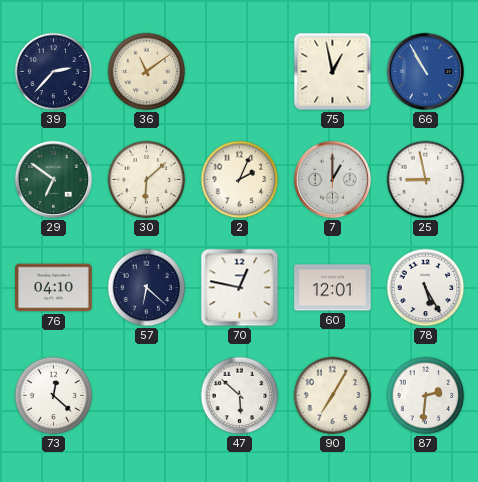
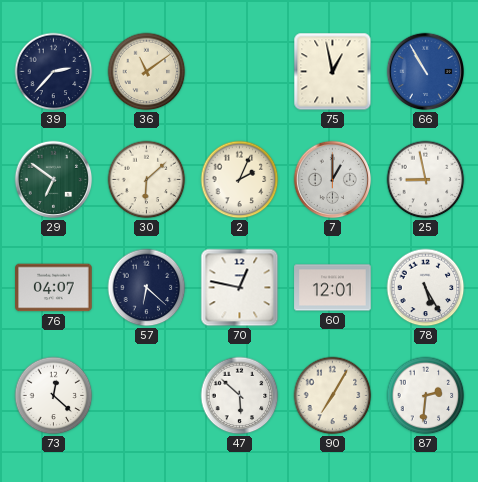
76: 04:10 -> 04:07 (54, 288)
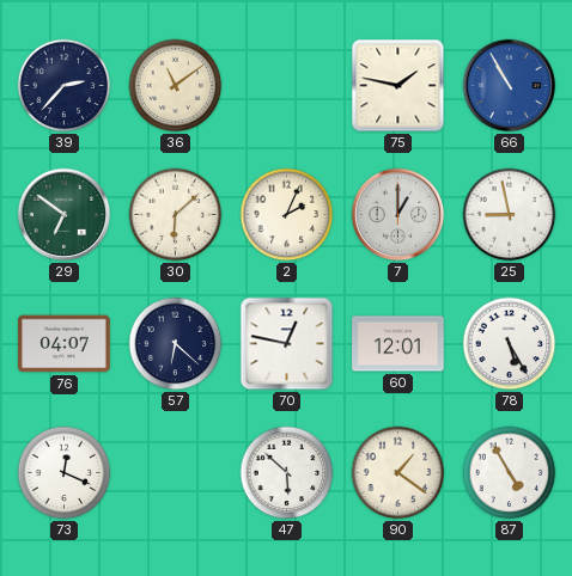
75: 12:58 -> 1:47 (398, 86)
73: 12:22 -> 12:19 (65, 473)
90: 7:05 -> 1:21 (398, 473)
87: 2:31 -> 4:55 (510, 473)
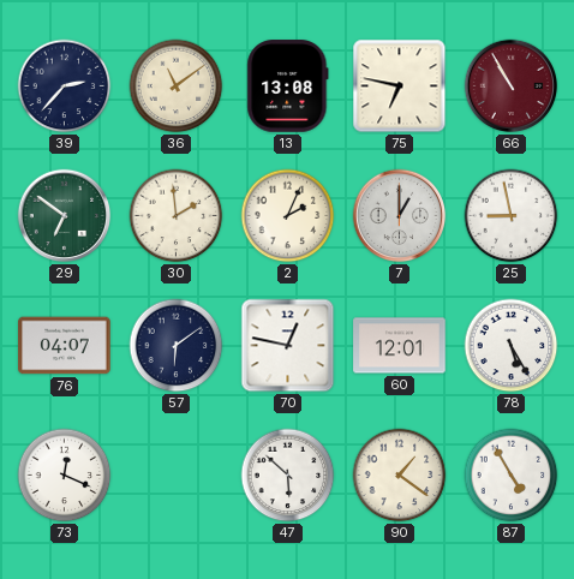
13: none -> 13:08 (288, 86)
75: 1:47 -> 6:47 (400, 86)
66 dial: blue -> burgundy (512, 86)
30: 6:08 -> 1:59 (177, 216)
57: 6:22 -> 6:09 (177, 346)
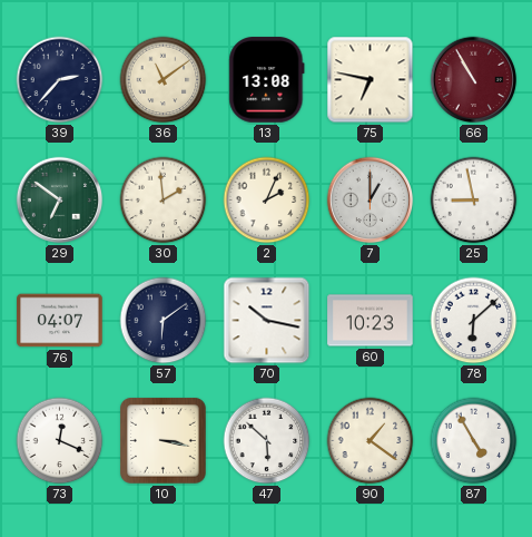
70: 12:47 -> 10:17 (267, 321)
60: 12:01 -> 10:23 (371, 321)
78: 5:25 -> 6:08 (474, 321)
10: none -> 3:17 (164, 441)
